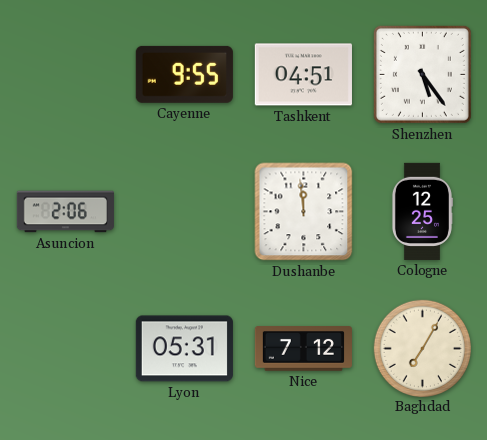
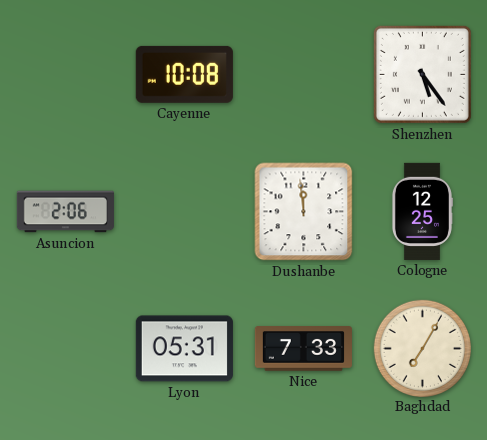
Cayenne: 9:55 -> 10:08 (184, 74)
Tashkent: 04:51 -> none (303, 75)
Nice: 7:12 -> 7:33 (303, 349)
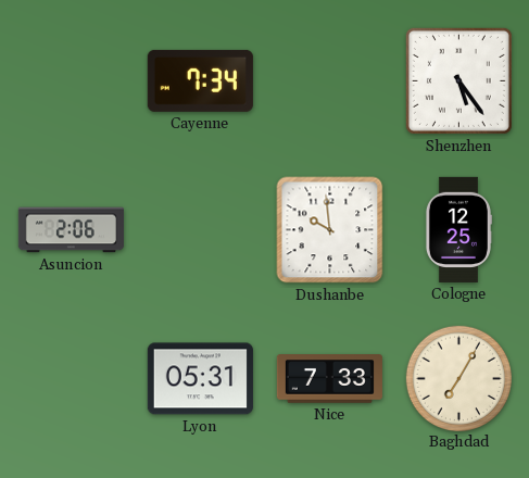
Cayenne: 10:08 -> 7:34 (200, 80)
Dushanbe: 11:59 -> 9:59 (330, 230)
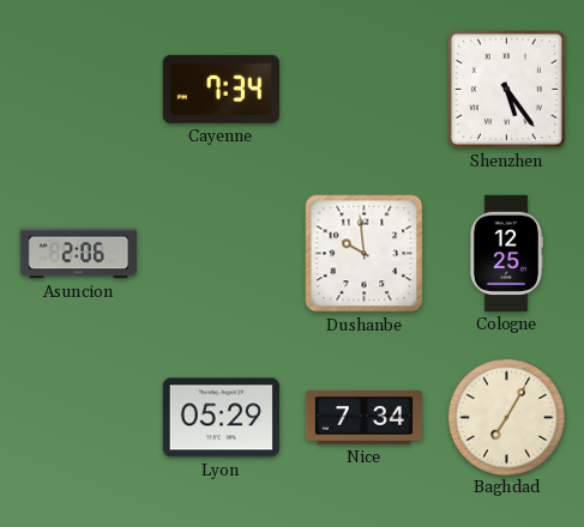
Lyon: 05:31 -> 05:29 (221, 418)
Nice: 7:33 -> 7:34 (363, 418)
